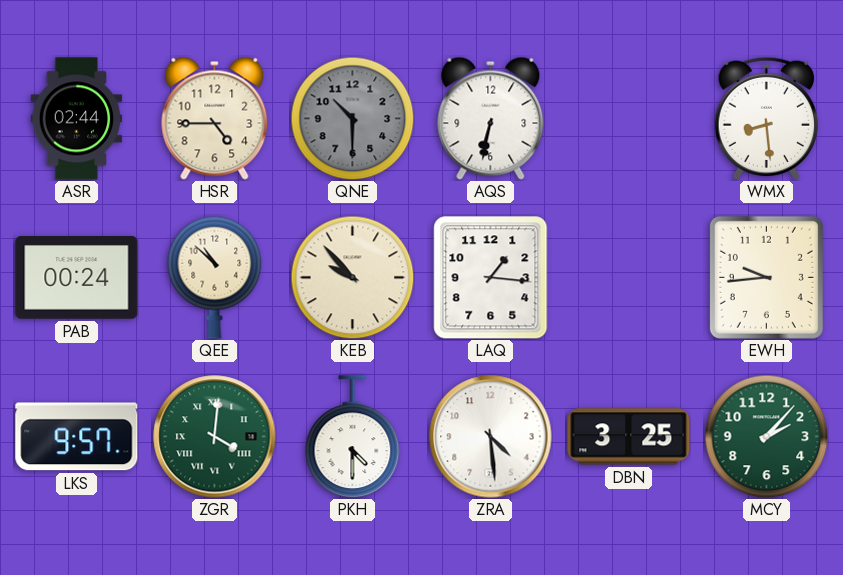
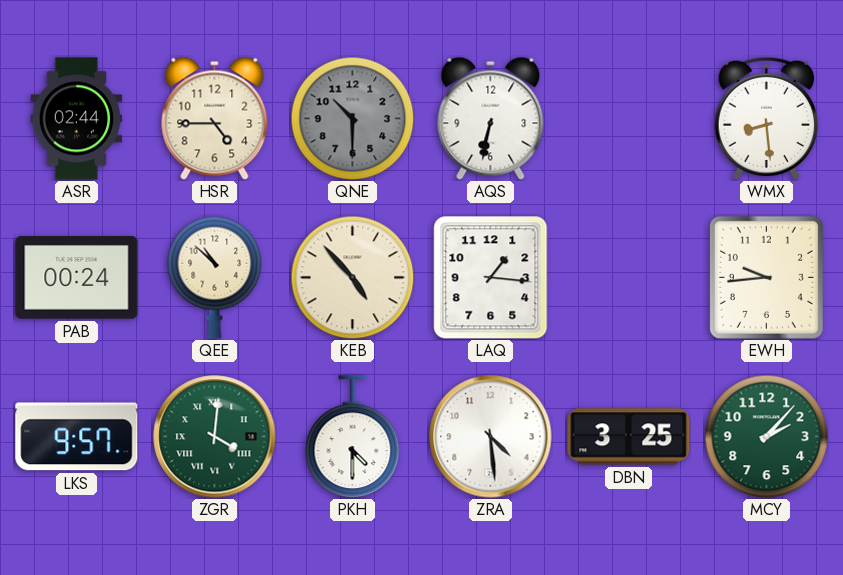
KEB: 9:53 -> 4:53 (352, 277)
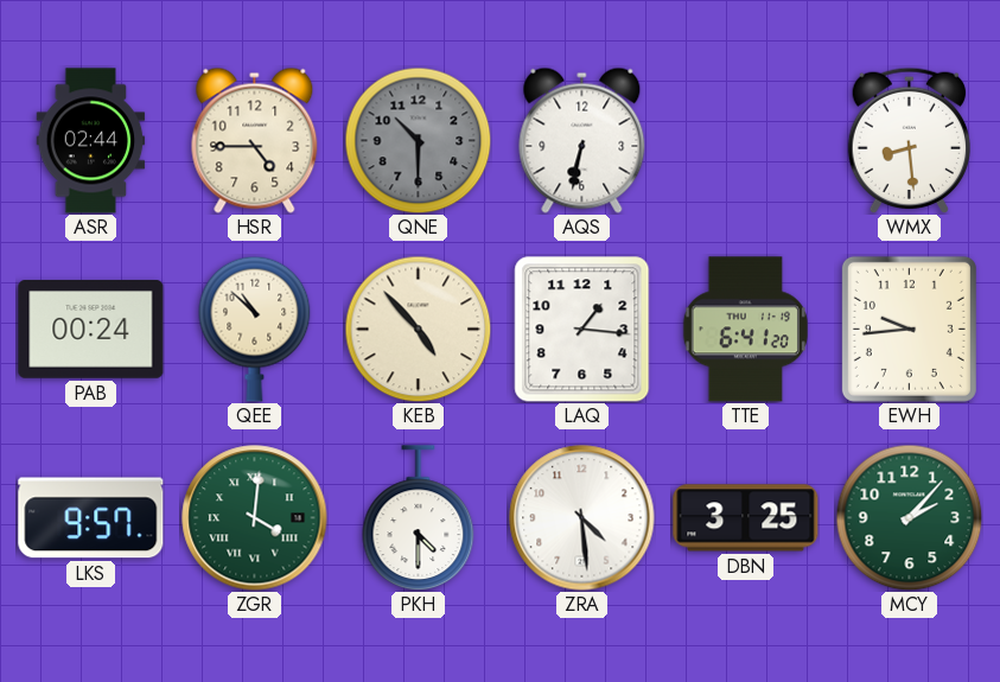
TTE: none -> 6:41 (745, 330)
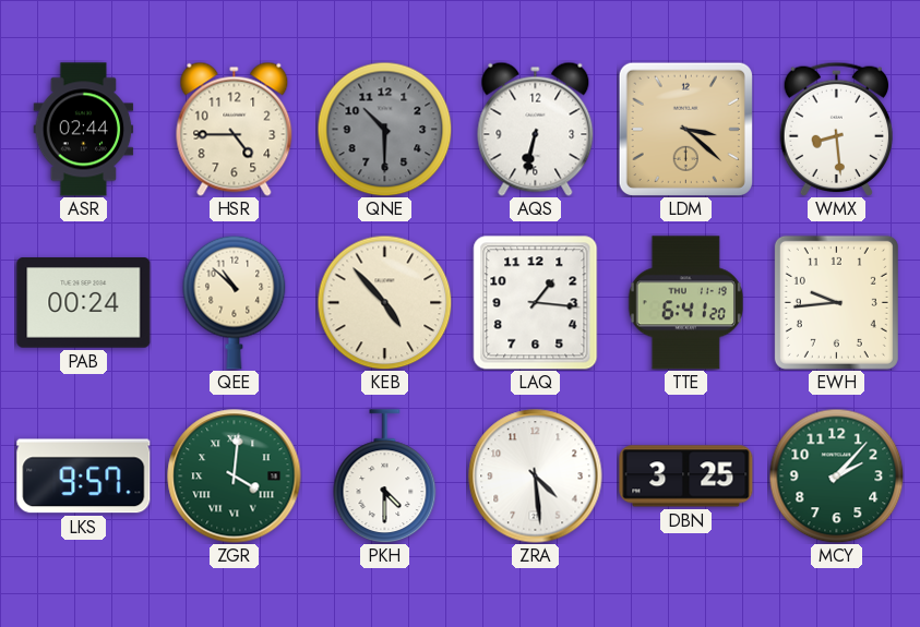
LDM: none -> 3:22 (685, 129)
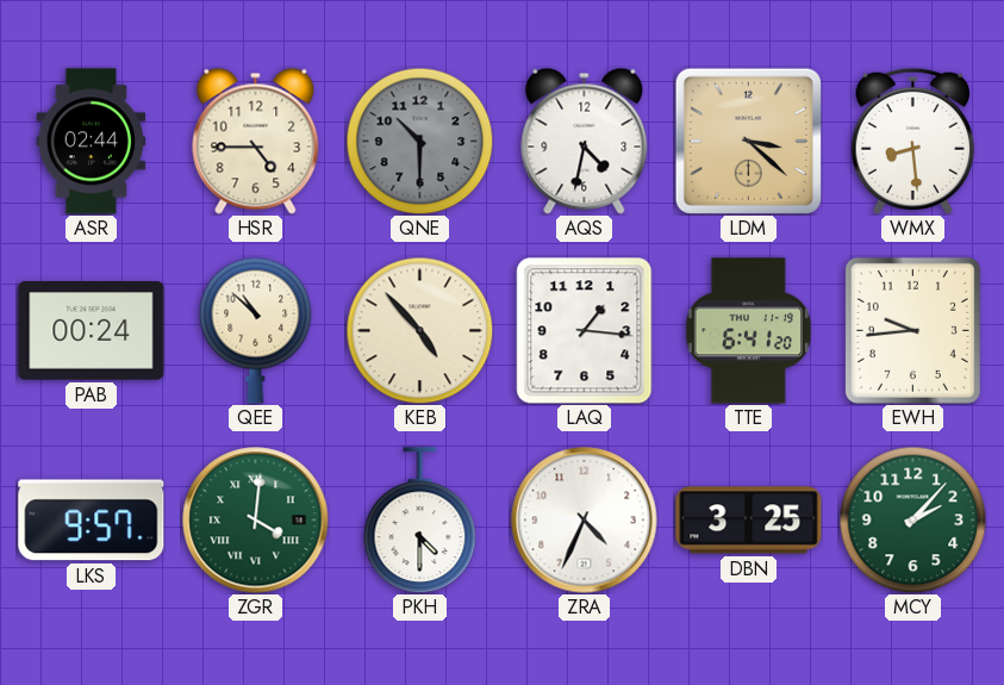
AQS: 6:32 -> 4:32 (585, 141)
ZRA: 4:29 -> 4:34 (585, 521)
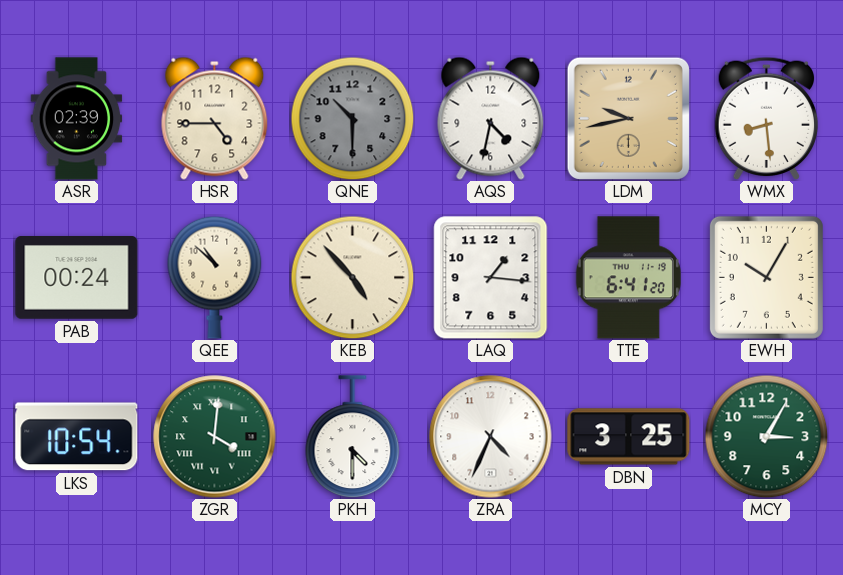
ASR: 02:44 -> 02:39 (77, 119)
LDM: 3:22 -> 9:43 (628, 118)
EWH: 9:44 -> 10:05 (766, 277)
LKS: 9:57 -> 10:54 (77, 437)
MCY: 2:07 -> 3:05 (766, 436)
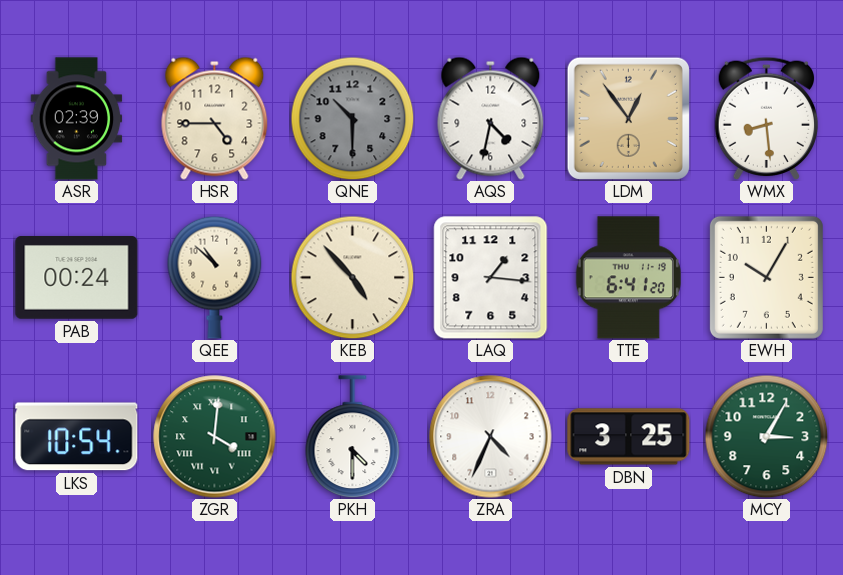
LDM: 9:43 -> 12:54 (628, 118)
